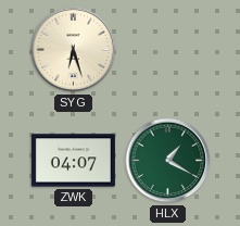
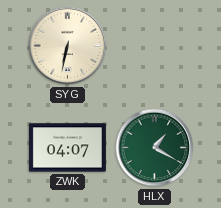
SYG: 6:27 -> 6:32 (68, 46)
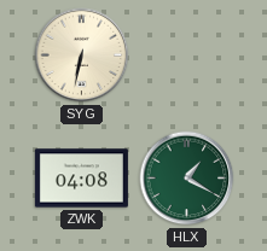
ZWK: 04:07 -> 04:08 (81, 179)
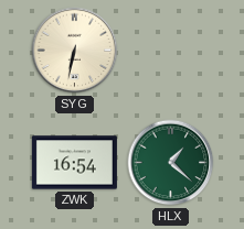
ZWK: 04:08 -> 16:54 (74, 163)
HLX: 1:20 -> 1:22 (171, 163)
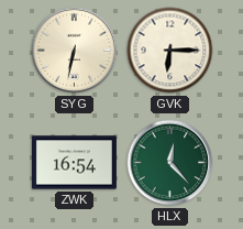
GVK: none -> 6:15 (170, 51)
HLX: 1:22 -> 12:23 (170, 163)
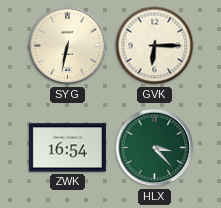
HLX: 12:23 -> 3:23 (155, 148)
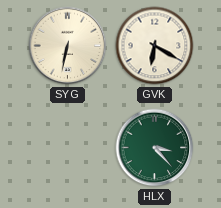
GVK: 6:15 -> 6:20 (155, 46)
ZWK: 16:54 -> none (67, 148)
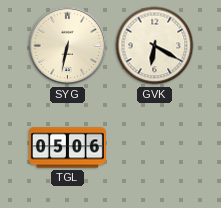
TGL: none -> 05:06 (67, 148)
HLX: 3:23 -> none (155, 148)
